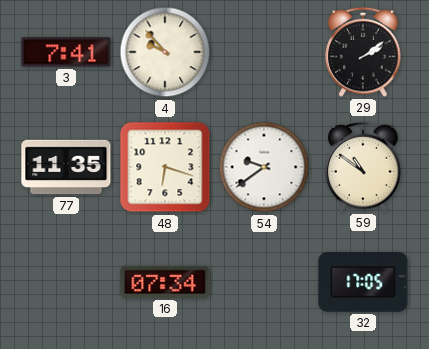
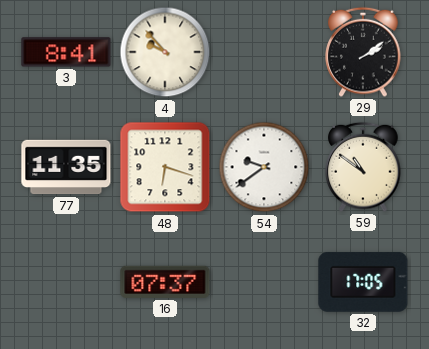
3: 7:41 -> 8:41 (66, 52)
16: 07:34 -> 07:37 (165, 282)
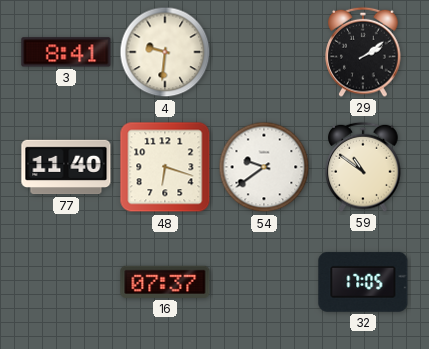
4: 9:53 -> 9:31 (165, 52)
77: 11:35 -> 11:40 (66, 167)
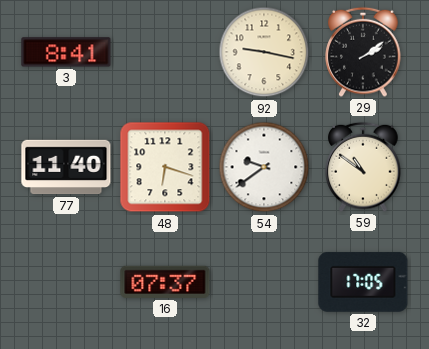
4: 9:31 -> none (165, 52)
92: none -> 9:17 (264, 52)
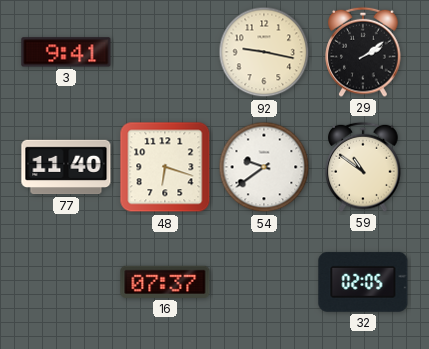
3: 8:41 -> 9:41 (66, 52)
32: 17:05 -> 02:05 (363, 282)
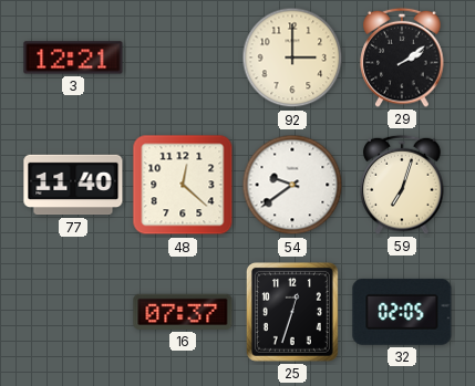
3: 9:41 -> 12:21 (73, 58)
92: 9:17 -> 3:00 (292, 58)
48: 6:18 -> 12:22 (183, 185)
59: 10:51 -> 7:03 (402, 185)
25: none -> 12:33 (292, 312)
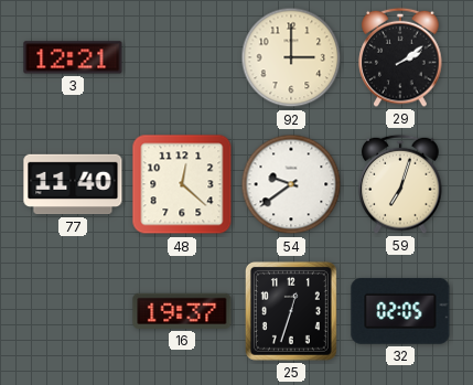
16: 07:37 -> 19:37 (182, 311)
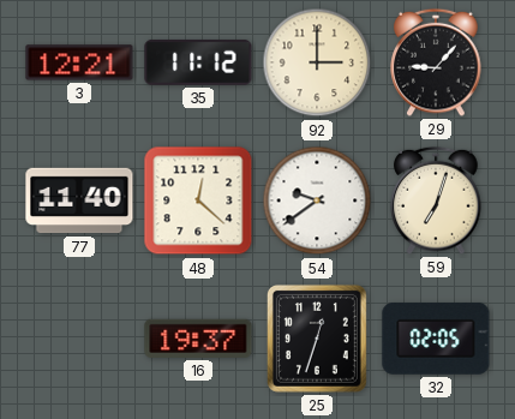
35: none -> 11:12 (198, 62)
29: 2:09 -> 9:07 (436, 62)
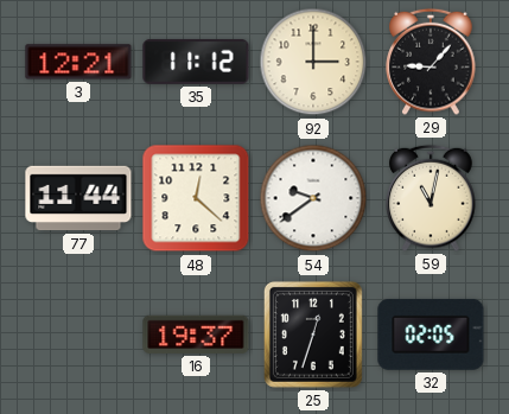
77: 11:40 -> 11:44 (78, 198)
59: 7:03 -> 11:02 (431, 198)
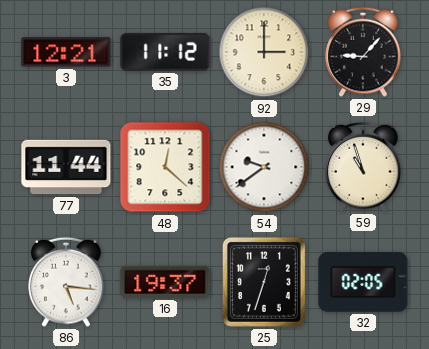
59: 11:02 -> 10:57 (363, 167)
86: none -> 5:16 (66, 282)
